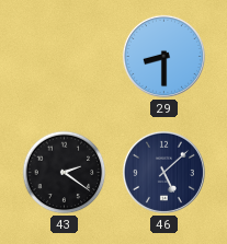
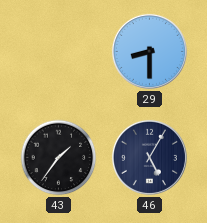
43: 2:21 -> 1:36 (59, 158)
46: 5:08 -> 5:05 (149, 157)
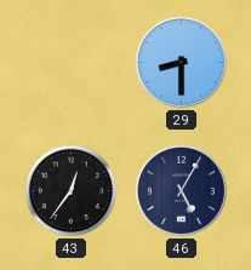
43: 1:36 -> 12:36 (72, 191)
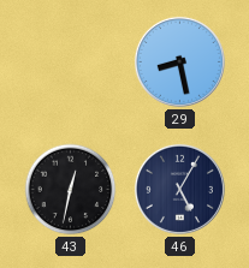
29: 8:30 -> 8:28 (179, 61)
43: 12:36 -> 12:32 (71, 190)
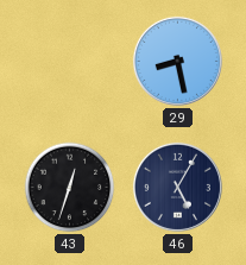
43: 12:32 -> 12:33 (70, 188)
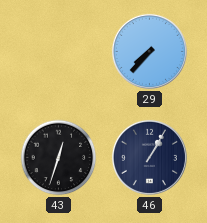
29: 8:28 -> 7:37 (149, 51)
46: 5:05 -> 1:05 (149, 157)
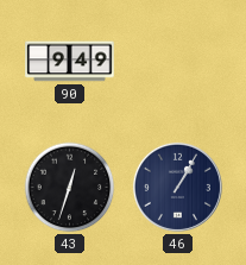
90: none -> 9:49 (70, 62)
29: 7:37 -> none (149, 51)
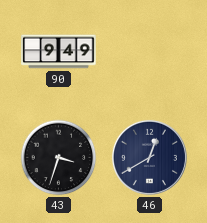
43: 12:33 -> 3:33 (59, 158)
46: 1:05 -> 12:40 (149, 157)
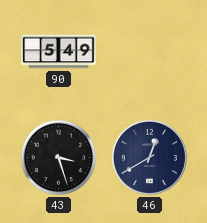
90: 9:49 -> 5:49 (59, 52)
43: 3:33 -> 3:27 (59, 158)
